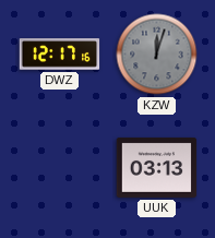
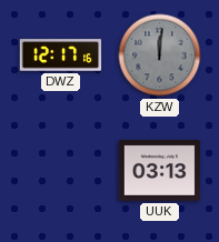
KZW: 12:03 -> 12:01 (160, 56)
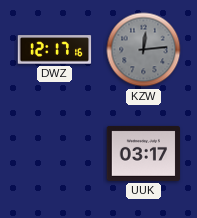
KZW: 12:01 -> 12:14 (144, 50)
UUK: 03:13 -> 03:17 (144, 153)
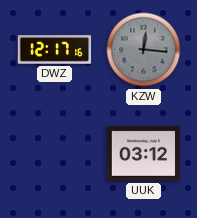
KZW: 12:14 -> 12:16 (144, 50)
UUK: 03:17 -> 03:12 (144, 153)
